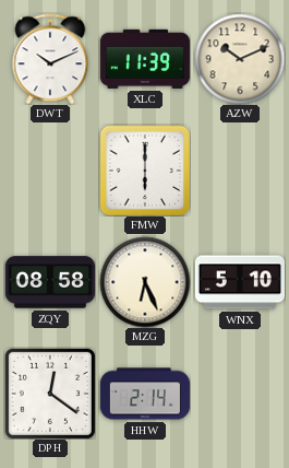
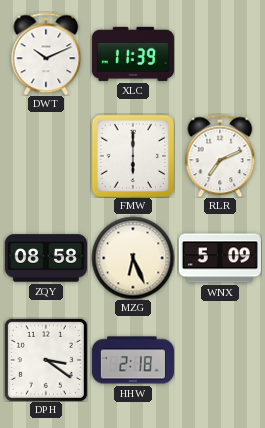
AZW: 10:11 -> none (240, 59)
RLR: none -> 7:11 (220, 156)
WNX: 5:10 -> 5:09 (220, 258)
DPH: 12:21 -> 3:21 (46, 360)
HHW: 2:14 -> 2:18 (133, 360)
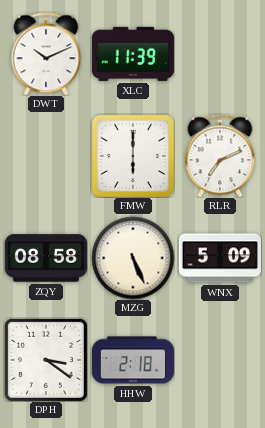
MZG: 6:26 -> 5:26 (133, 258)
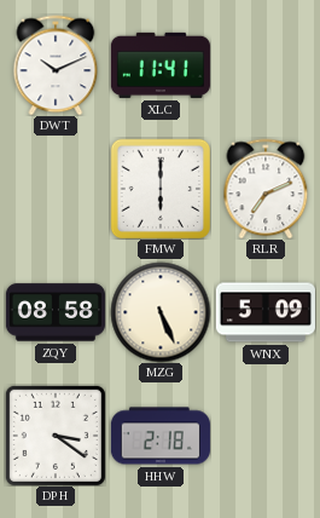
XLC: 11:39 -> 11:41 (161, 65)
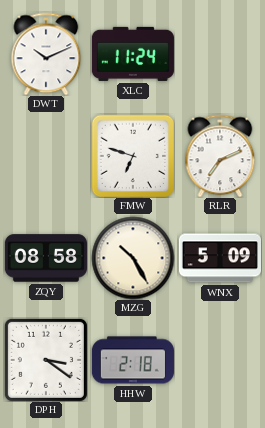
XLC: 11:41 -> 11:24 (133, 54)
FMW: 6:00 -> 6:48 (133, 156)
MZG: 5:26 -> 10:25 (133, 258)
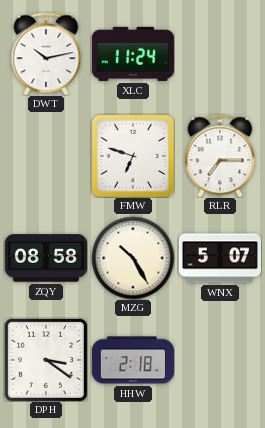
DWT: 10:11 -> 10:13 (46, 54)
RLR: 7:11 -> 7:15 (220, 156)
WNX: 5:09 -> 5:07 (220, 258)
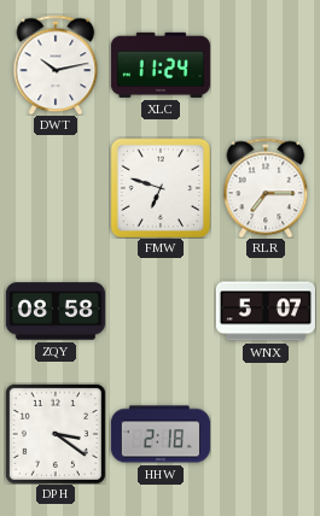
MZG: 10:25 -> none (133, 258)
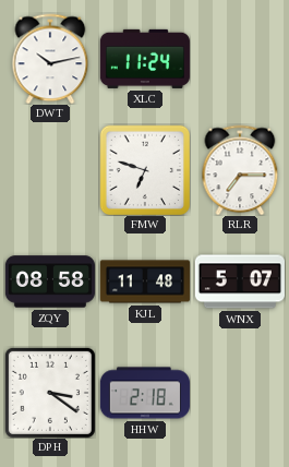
KJL: none -> 11:48 (145, 282)
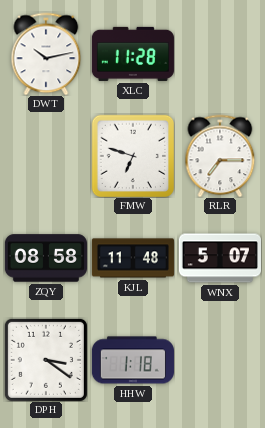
XLC: 11:24 -> 11:28 (133, 54)
HHW: 2:18 -> 1:18 (133, 360)
